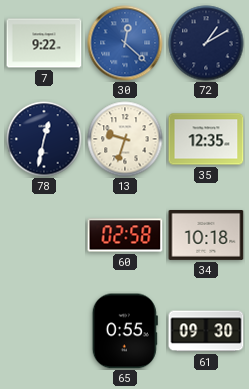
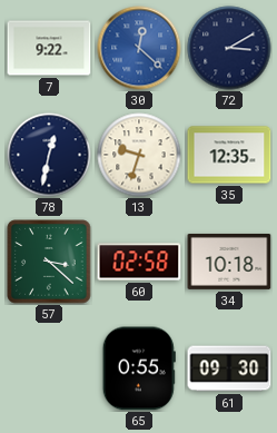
72: 1:10 -> 3:10 (229, 48)
57: none -> 3:22 (49, 262)
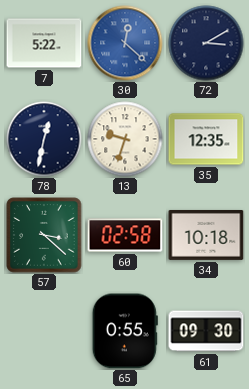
7: 9:22 -> 5:22 (44, 43)
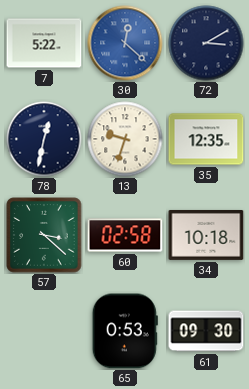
65: 0:55 -> 0:53 (125, 331)
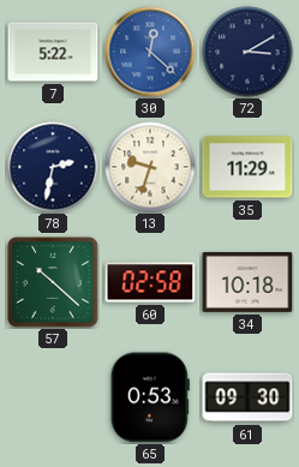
78: 12:32 -> 2:32 (53, 167)
35: 12:35 -> 11:29 (247, 167)
57: 3:22 -> 10:22 (53, 282)
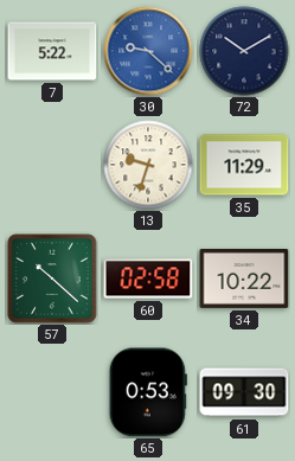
30: 12:22 -> 9:22 (148, 51)
72: 3:10 -> 10:10 (244, 51)
78: 2:32 -> none (53, 167)
34: 10:18 -> 10:22 (244, 278)
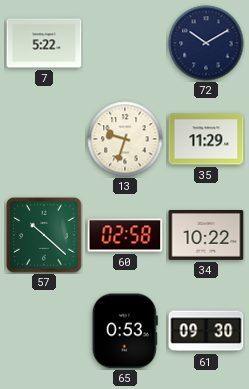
30: 9:22 -> none (148, 51)
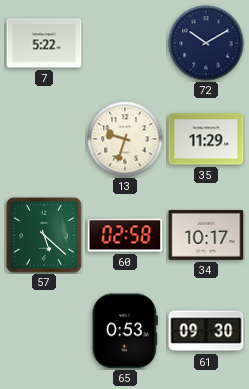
57: 10:22 -> 5:22 (44, 235)
34: 10:22 -> 10:17 (206, 235)
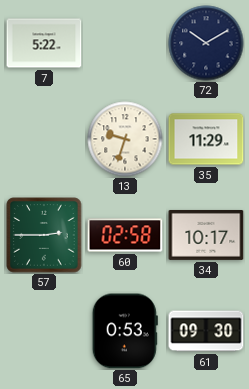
57: 5:22 -> 2:45 (44, 235)
